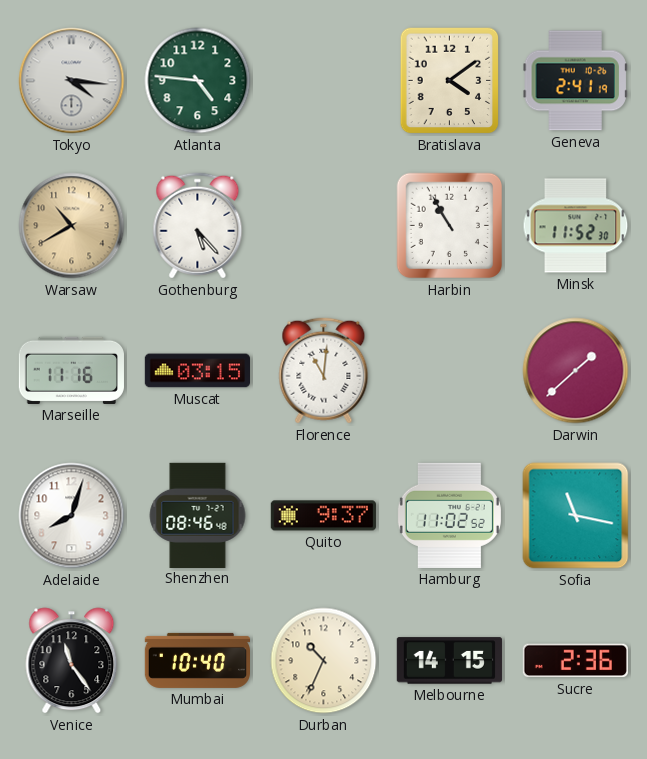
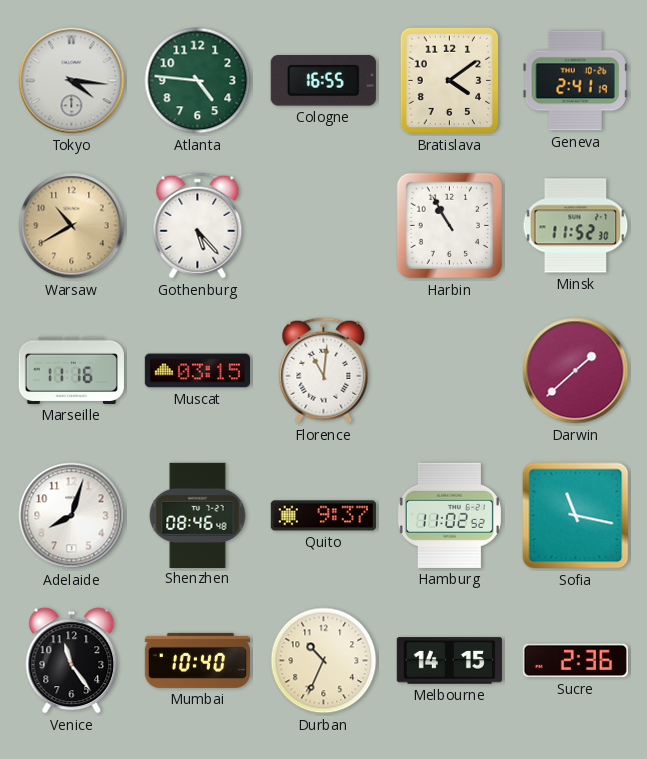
Cologne: none -> 16:55 (323, 81)
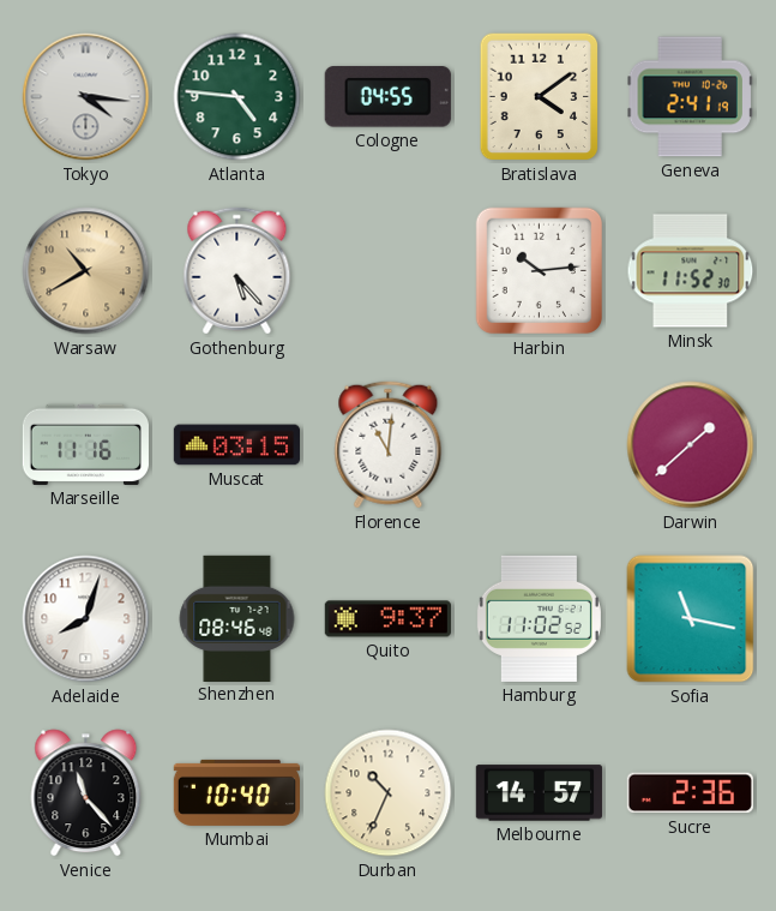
Cologne: 16:55 -> 04:55 (387, 97)
Harbin: 10:55 -> 10:14 (540, 271)
Venice: 11:24 -> 11:23 (86, 793)
Melbourne: 14:15 -> 14:57 (539, 793)
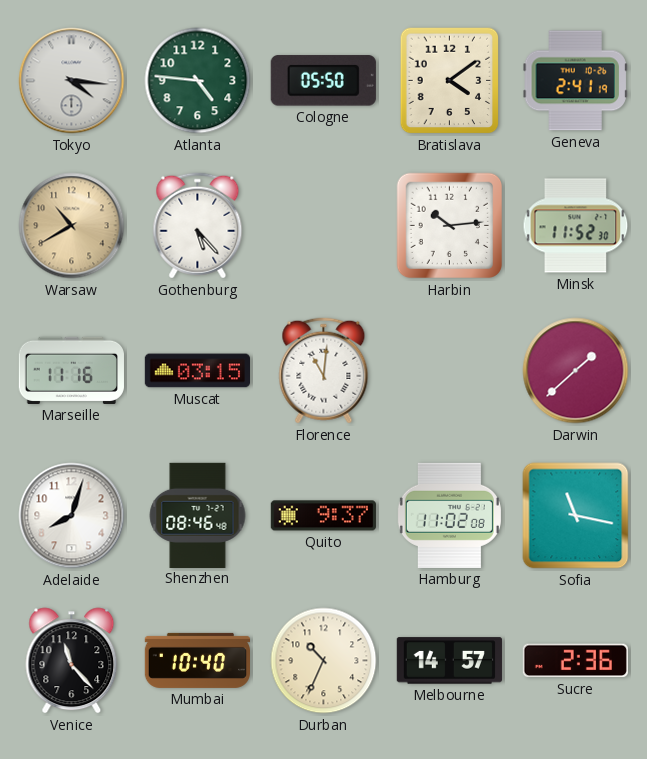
Cologne: 04:55 -> 05:50 (323, 81)
Hamburg: 11:02:52 -> 11:02:08 (449, 515)
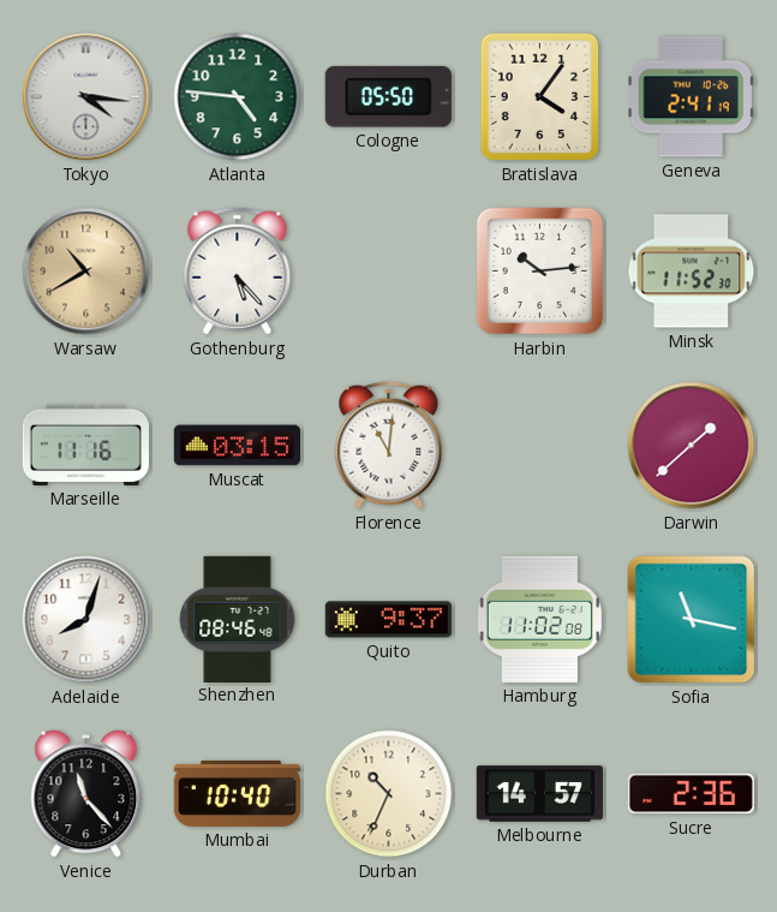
Bratislava: 4:09 -> 4:06 (540, 97)
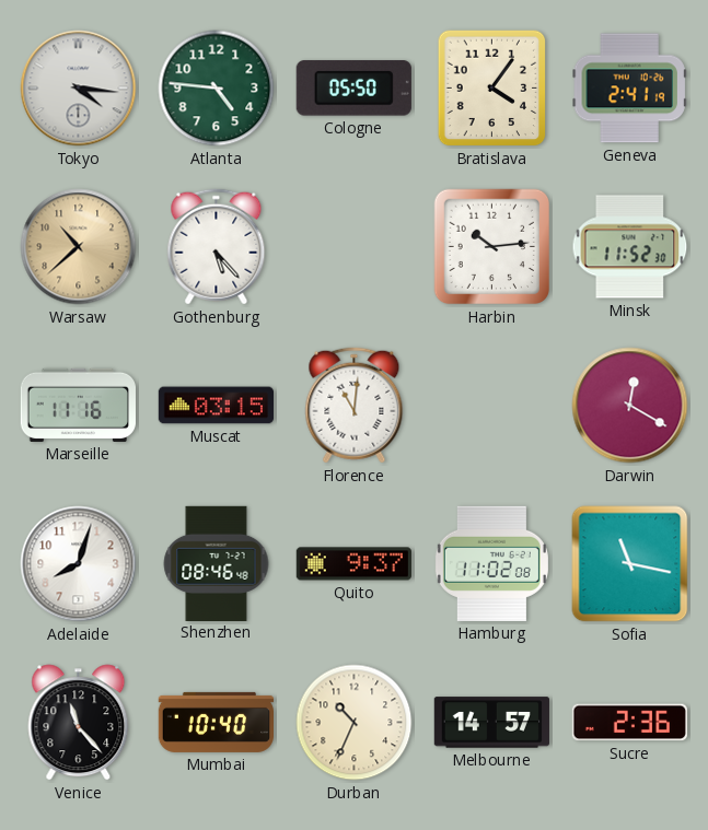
Warsaw: 10:40 -> 10:38 (79, 247)
Darwin: 1:38 -> 12:20 (630, 406)
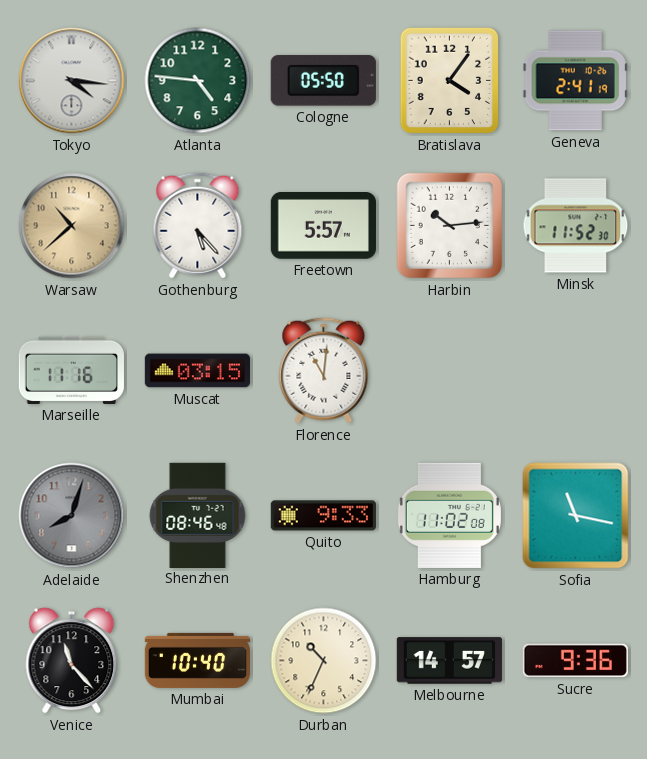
Freetown: none -> 5:57 (323, 226)
Darwin: 12:20 -> none (630, 406)
Adelaide dial: white -> grey (72, 516)
Quito: 9:37 -> 9:33 (323, 516)
Sucre: 2:36 -> 9:36 (575, 661)
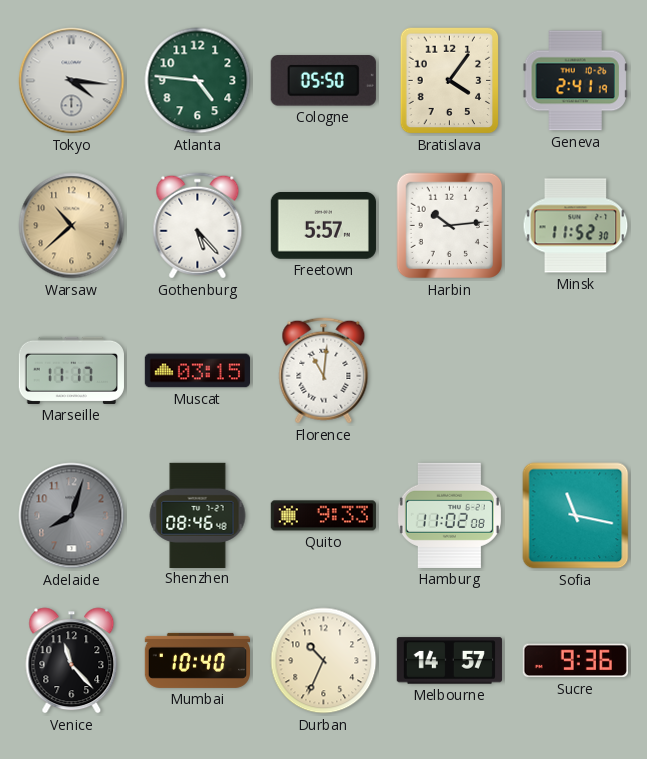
Marseille: 11:16 -> 11:17 (71, 370)
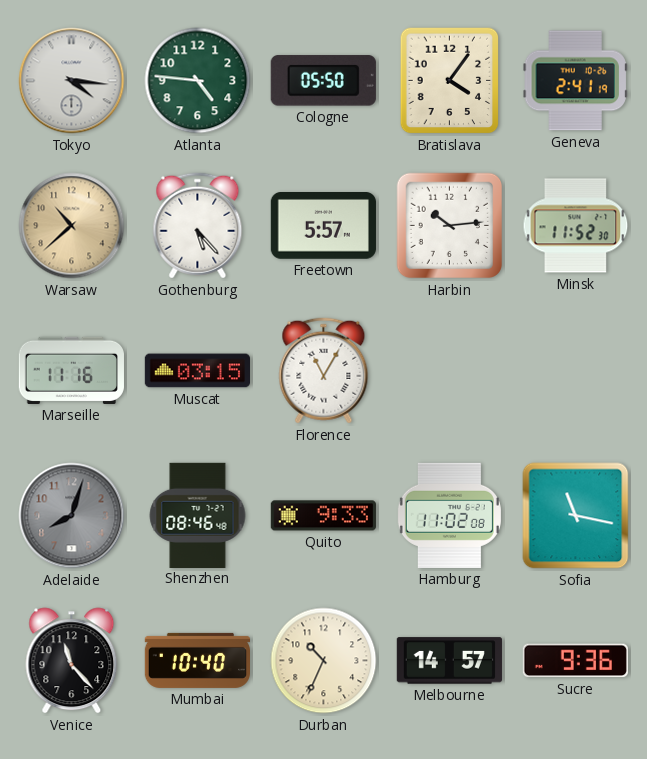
Marseille: 11:17 -> 11:16 (71, 370)
Florence: 11:01 -> 11:05 (324, 371)
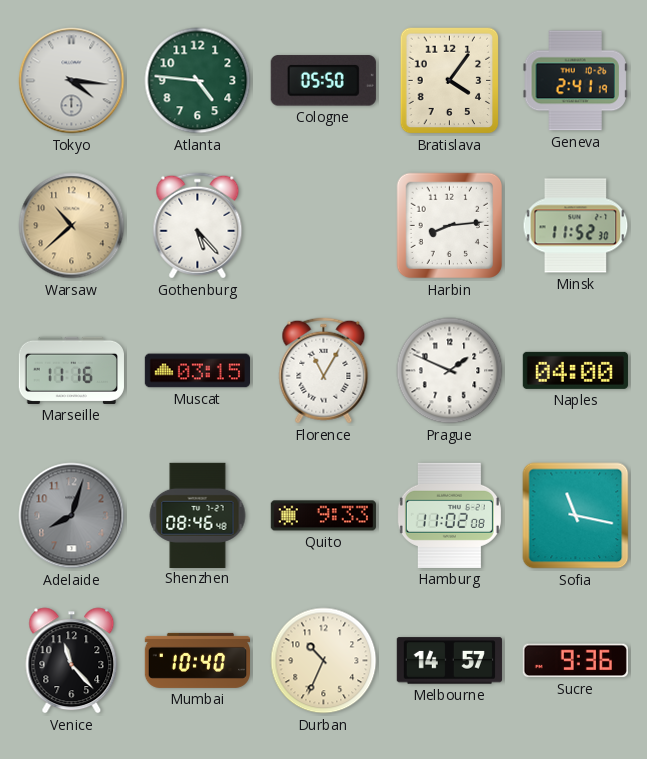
Freetown: 5:57 -> none (323, 226)
Harbin: 10:14 -> 8:14 (450, 226)
Prague: none -> 1:49 (450, 371)
Naples: none -> 04:00 (575, 370)
